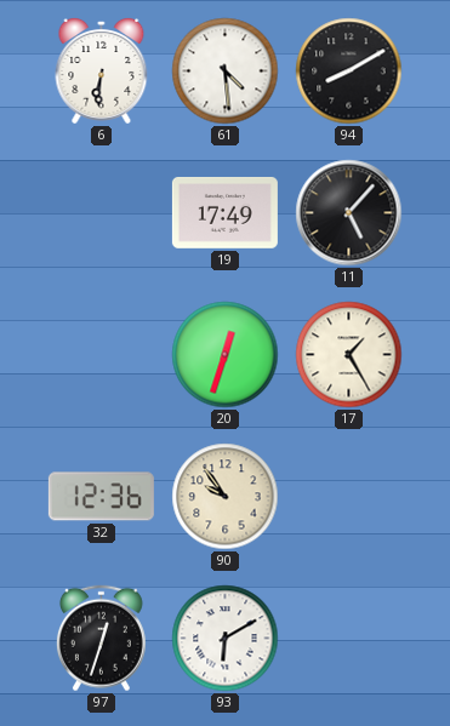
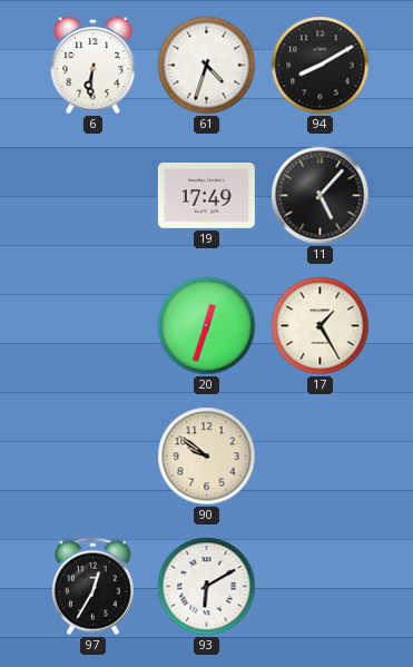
61: 4:29 -> 4:33 (207, 66)
32: 12:36 -> none (101, 497)
90: 9:54 -> 9:51 (207, 457)
97: 12:33 -> 12:35 (92, 587)
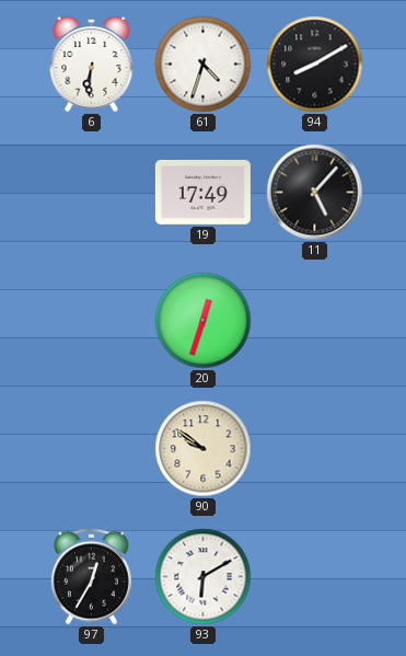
17: 1:25 -> none (321, 326)
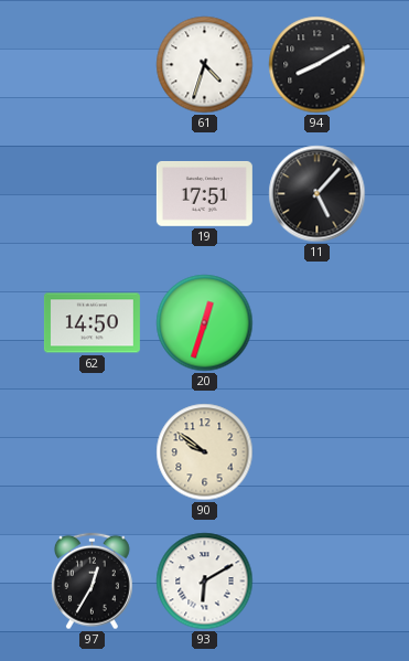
6: 6:31 -> none (92, 65)
19: 17:49 -> 17:51 (204, 193)
62: none -> 14:50 (92, 323)
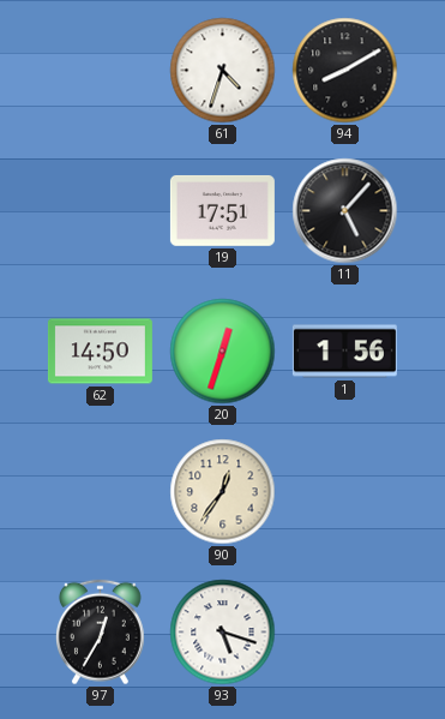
1: none -> 1:56 (344, 352)
90: 9:51 -> 12:36 (223, 492)
93: 6:10 -> 5:18 (223, 633)
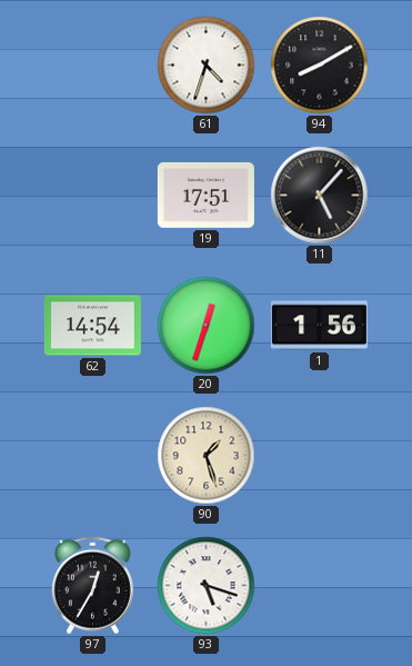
62: 14:50 -> 14:54 (92, 326)
90: 12:36 -> 1:27 (207, 456)
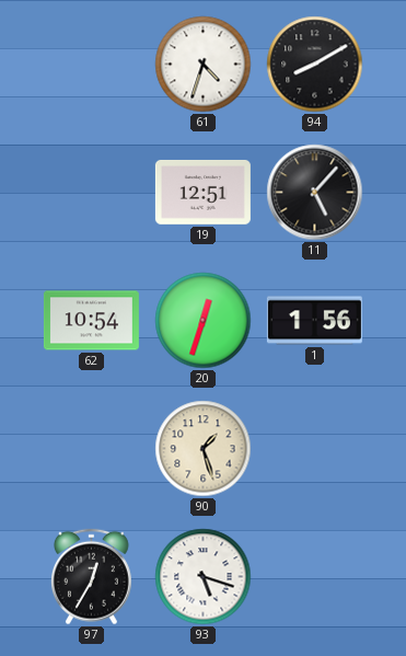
19: 17:51 -> 12:51 (202, 192)
62: 14:54 -> 10:54 (91, 321)
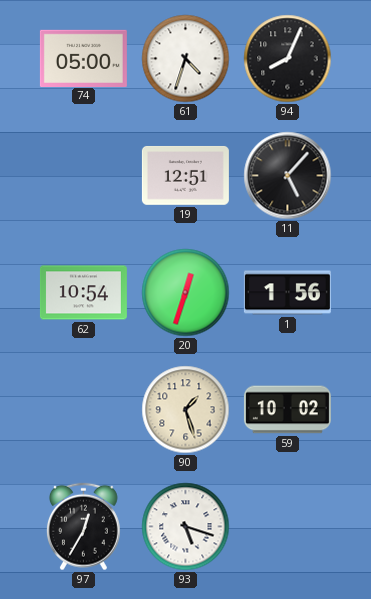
74: none -> 05:00 (83, 58)
94: 8:10 -> 8:04 (288, 59)
59: none -> 10:02 (287, 410)
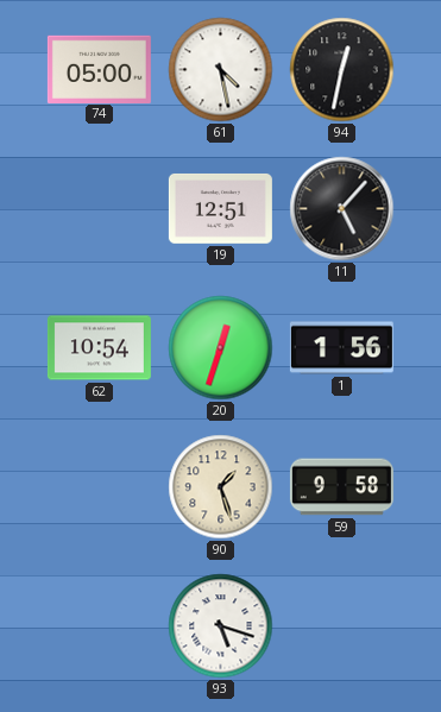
61: 4:33 -> 4:28 (221, 70)
94: 8:04 -> 12:32 (342, 70)
59: 10:02 -> 9:58 (341, 487)
97: 12:35 -> none (83, 527)
